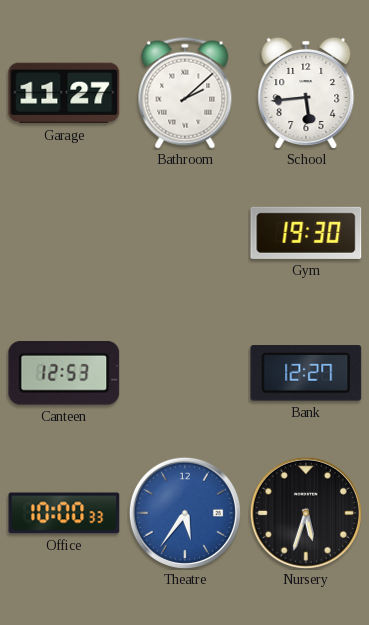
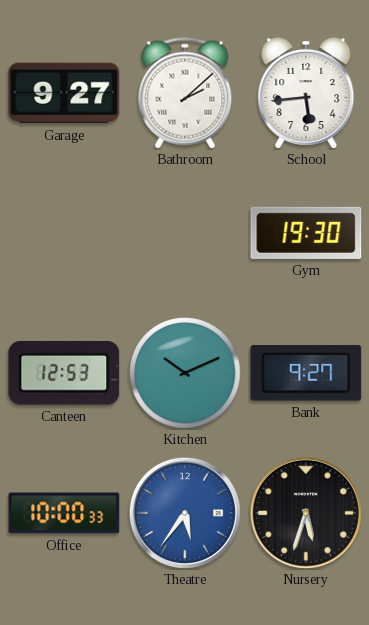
Garage: 11:27 -> 9:27 (64, 93)
Kitchen: none -> 10:11 (185, 373)
Bank: 12:27 -> 9:27 (306, 373)
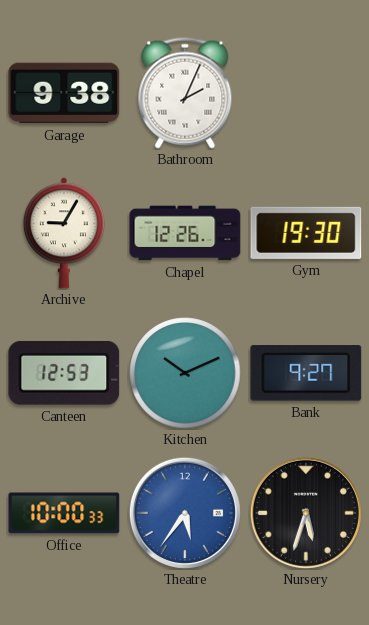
Garage: 9:27 -> 9:38 (64, 93)
Bathroom: 2:08 -> 2:04 (185, 93)
School: 5:44 -> none (306, 93)
Archive: none -> 9:05 (64, 233)
Chapel: none -> 12:26 (185, 233)
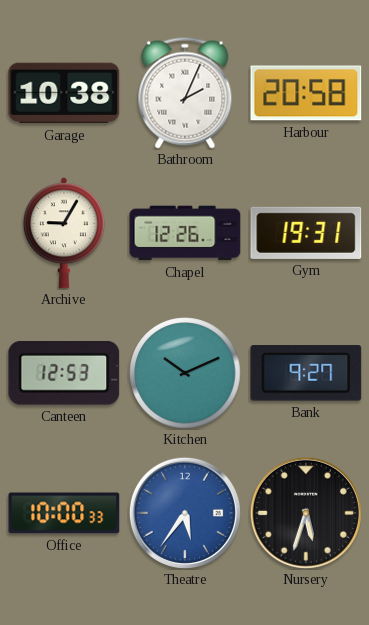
Garage: 9:38 -> 10:38 (64, 93)
Harbour: none -> 20:58 (306, 93)
Gym: 19:30 -> 19:31 (306, 233)
